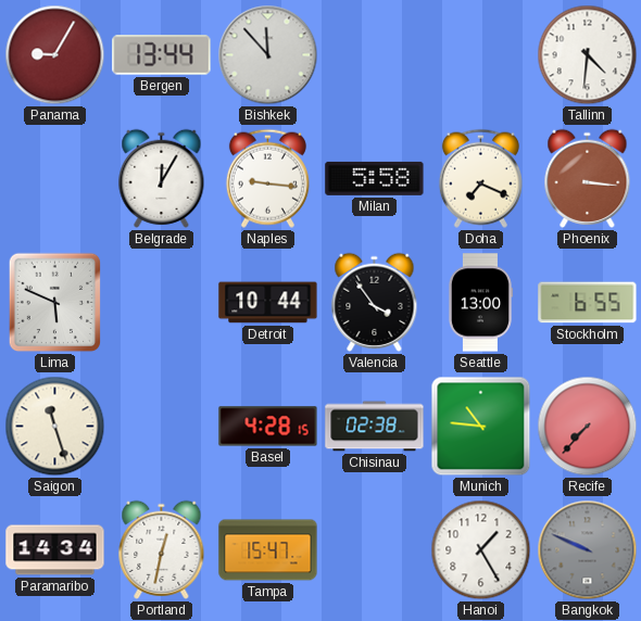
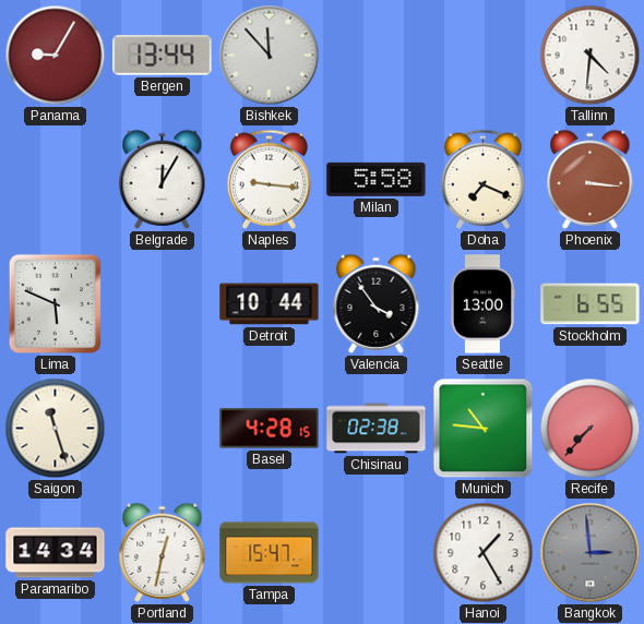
Bangkok: 9:49 -> 2:59 (591, 553)
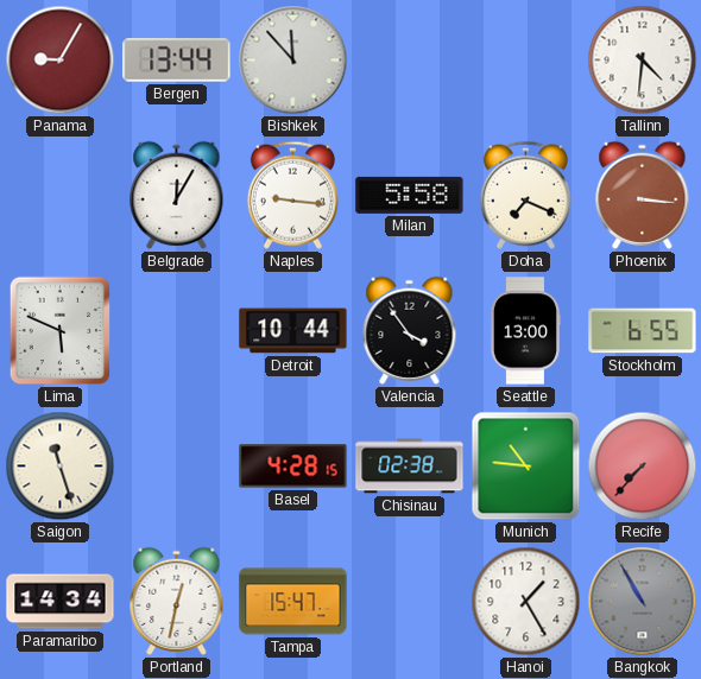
Bangkok: 2:59 -> 10:55 (643, 602)
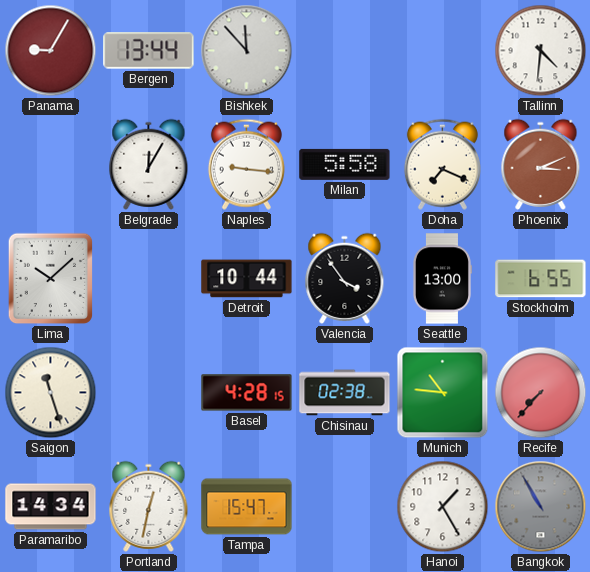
Phoenix: 3:16 -> 3:11 (541, 164)
Lima: 5:49 -> 10:08 (51, 279)
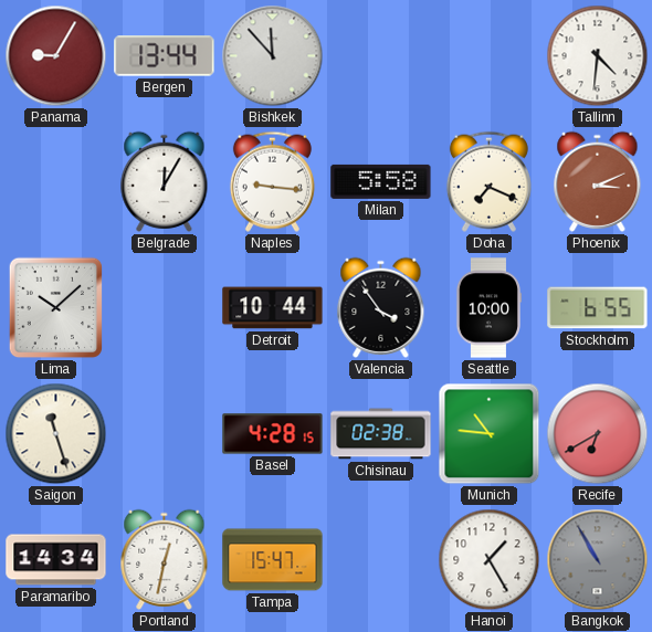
Seattle: 13:00 -> 10:00 (488, 308)
Recife: 7:37 -> 6:40 (598, 434)
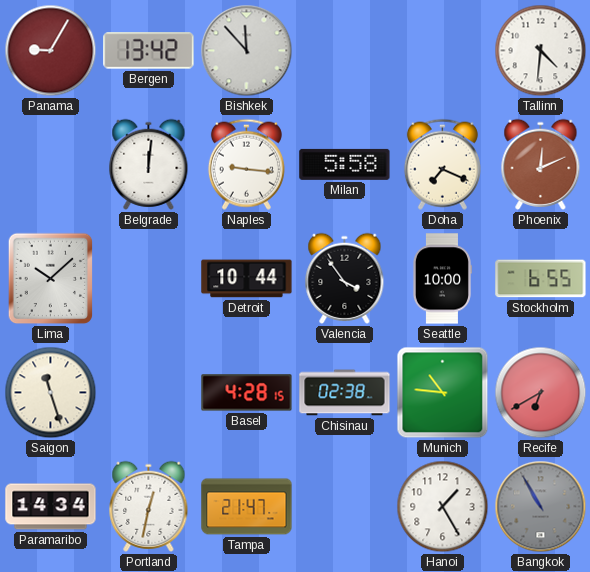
Bergen: 13:44 -> 13:42 (149, 51)
Belgrade: 12:05 -> 12:01 (149, 164)
Phoenix: 3:11 -> 12:11 (541, 164)
Tampa: 15:47 -> 21:47 (247, 507)
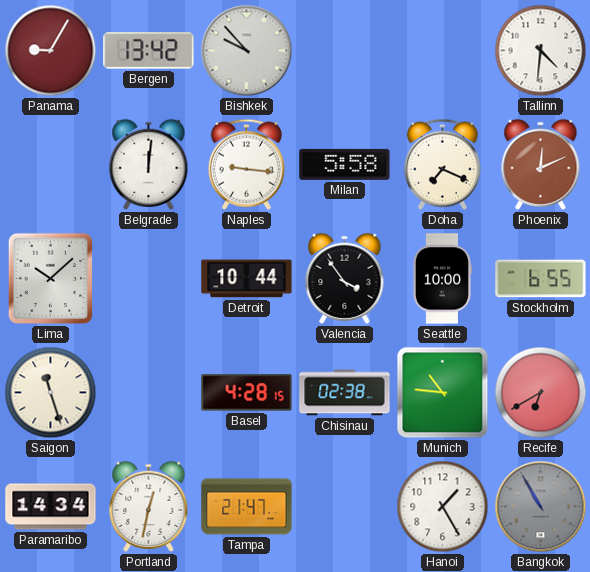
Bishkek: 11:53 -> 9:53 (247, 51)
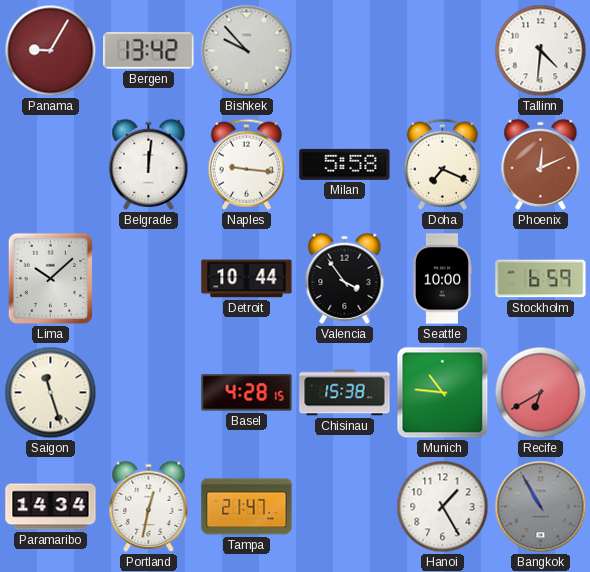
Stockholm: 6:55 -> 6:59 (541, 279)
Chisinau: 02:38 -> 15:38 (345, 393)
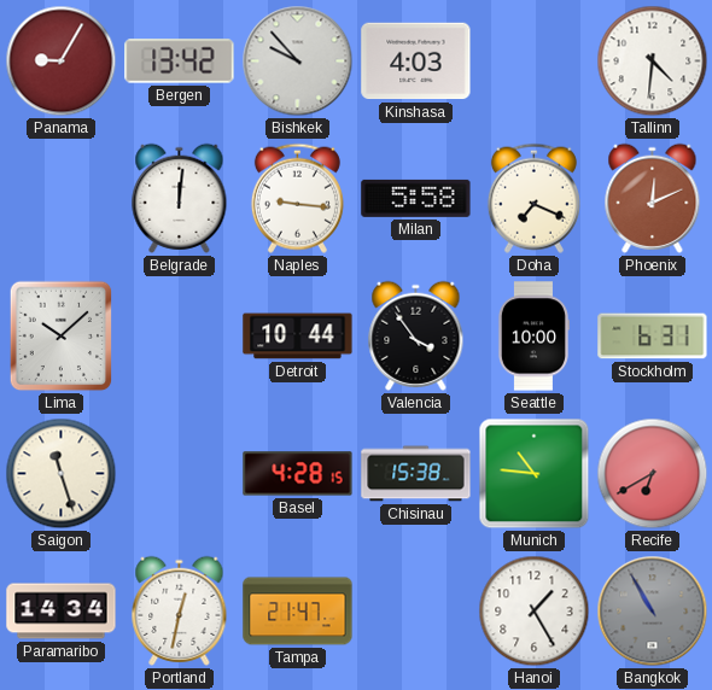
Kinshasa: none -> 4:03 (416, 62)
Stockholm: 6:59 -> 6:31 (653, 337)
